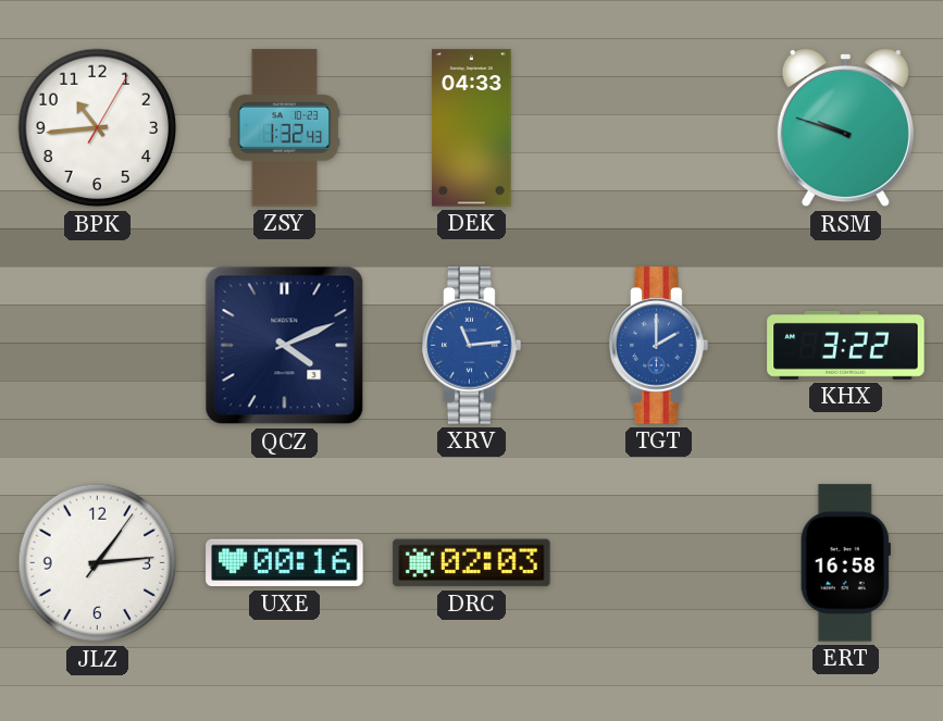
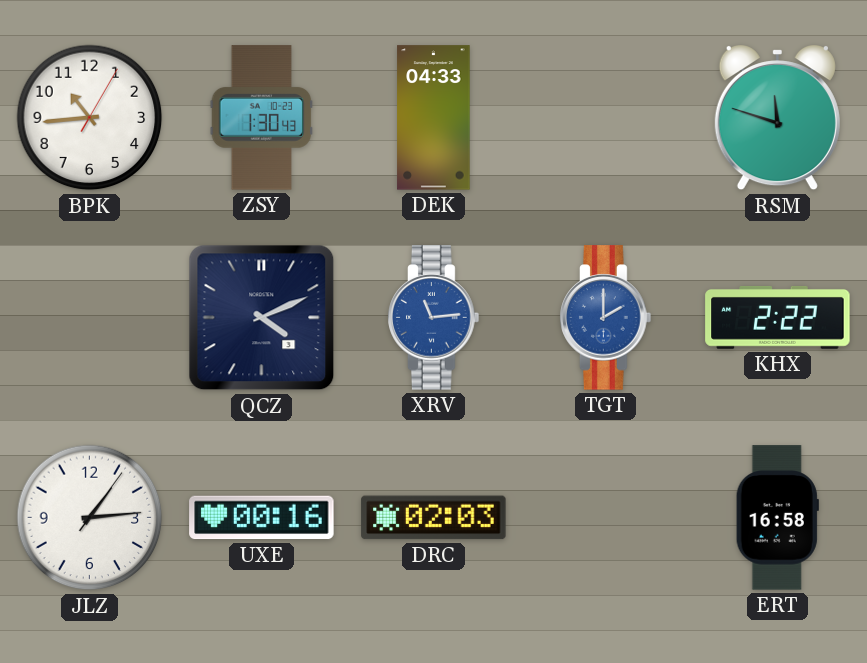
ZSY: 1:32 -> 1:30 (262, 118)
RSM: 9:48 -> 11:48 (777, 119)
KHX: 3:22 -> 2:22 (778, 317)
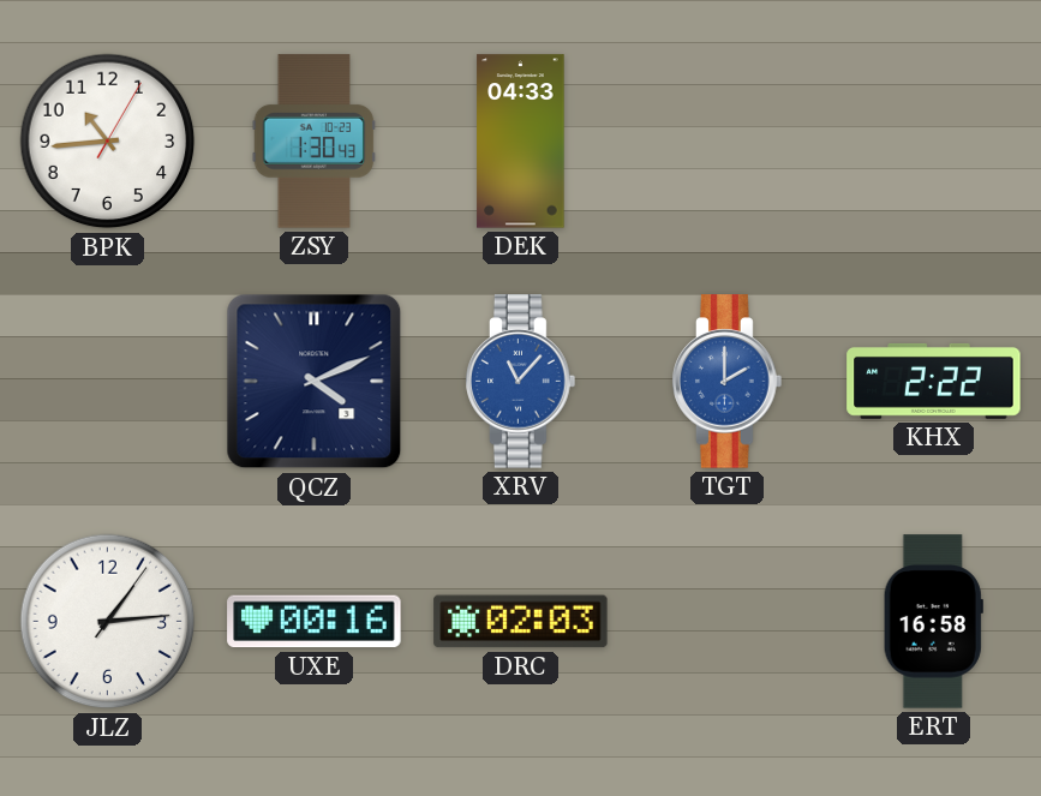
RSM: 11:48 -> none (777, 119)
XRV: 11:14 -> 11:07 (521, 382)
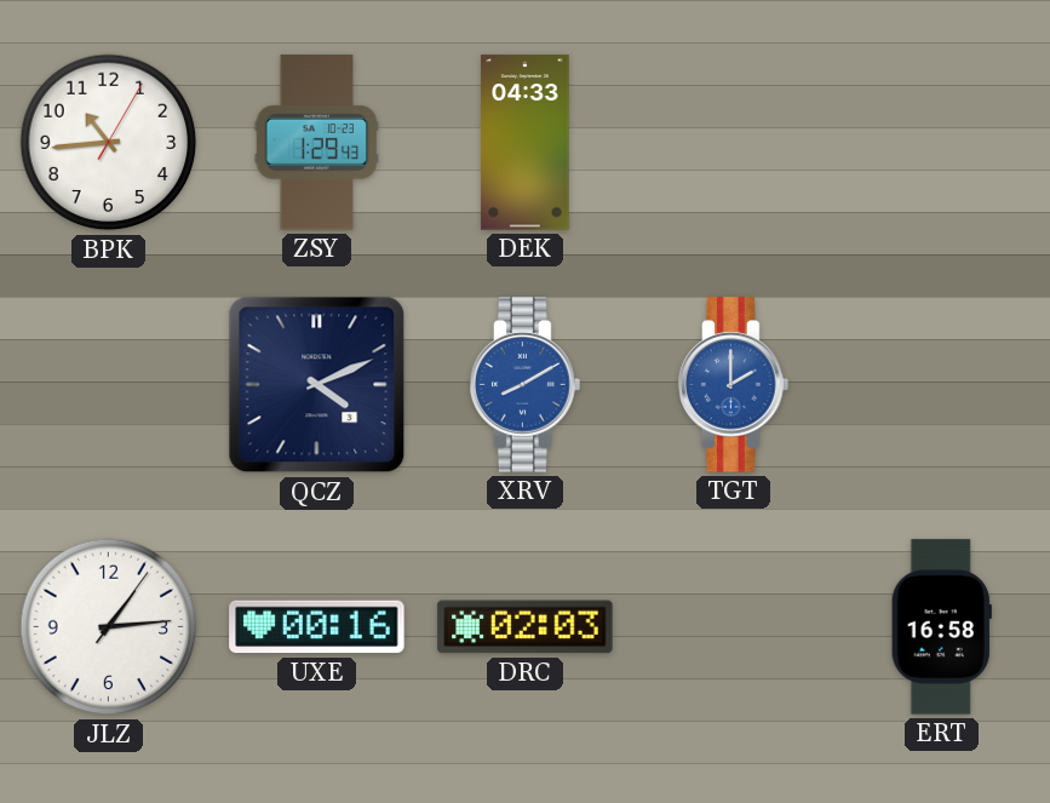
ZSY: 1:30 -> 1:29 (317, 143)
XRV: 11:07 -> 8:10 (526, 385)
KHX: 2:22 -> none (934, 381)
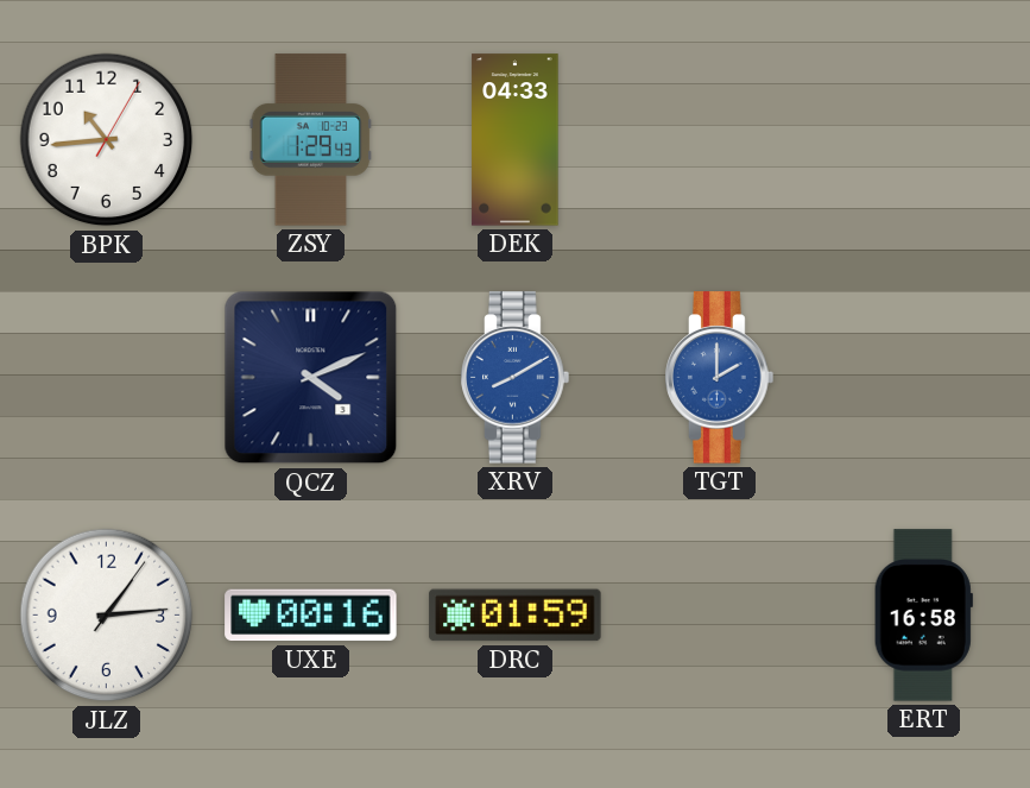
DRC: 02:03 -> 01:59 (516, 616)
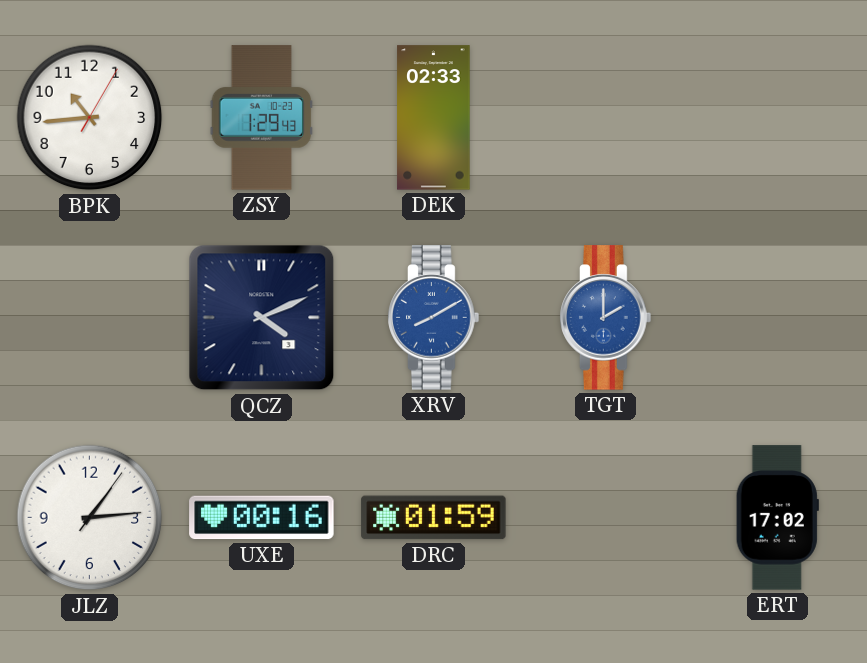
DEK: 04:33 -> 02:33 (434, 118)
ERT: 16:58 -> 17:02 (777, 518)
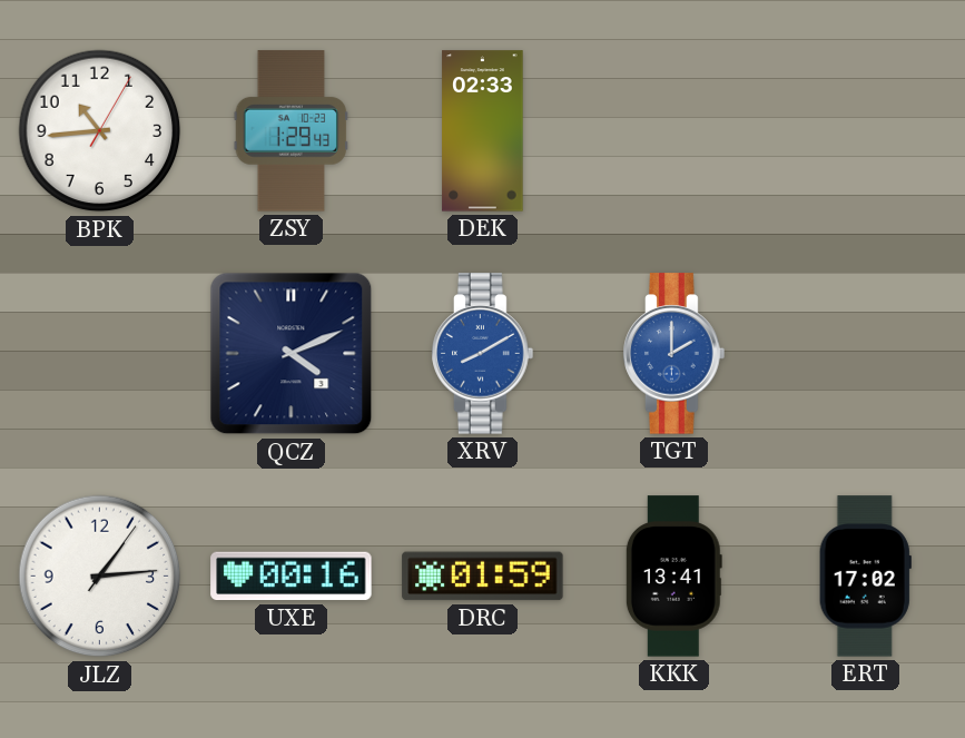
KKK: none -> 13:41 (673, 577)
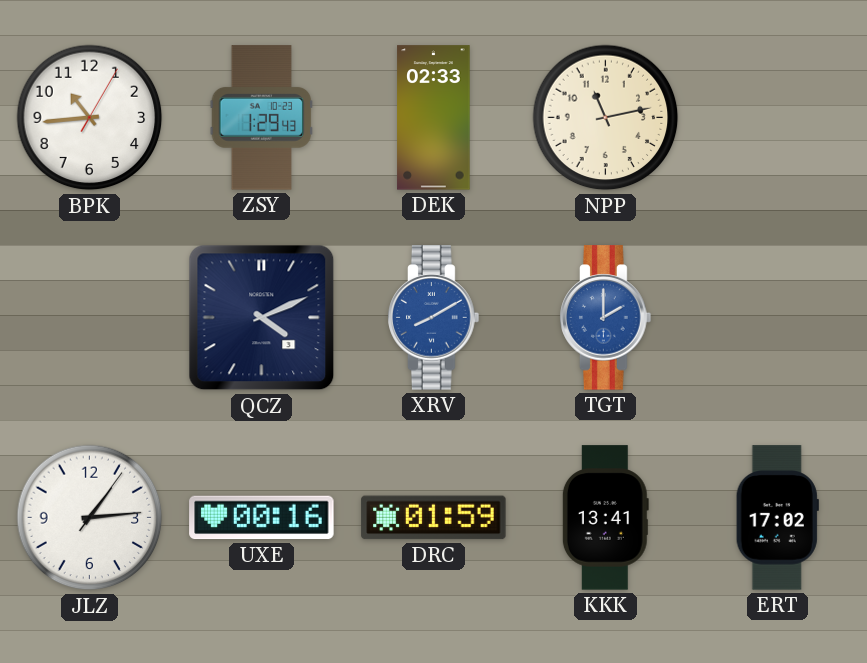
NPP: none -> 11:13 (606, 118)
